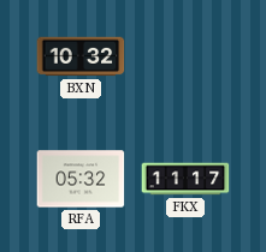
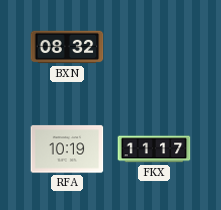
BXN: 10:32 -> 08:32 (67, 47)
RFA: 05:32 -> 10:19 (67, 149)
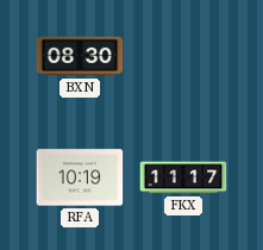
BXN: 08:32 -> 08:30 (80, 56)
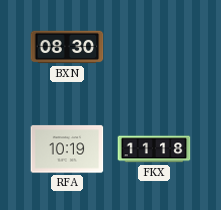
FKX: 11:17 -> 11:18 (154, 149)
